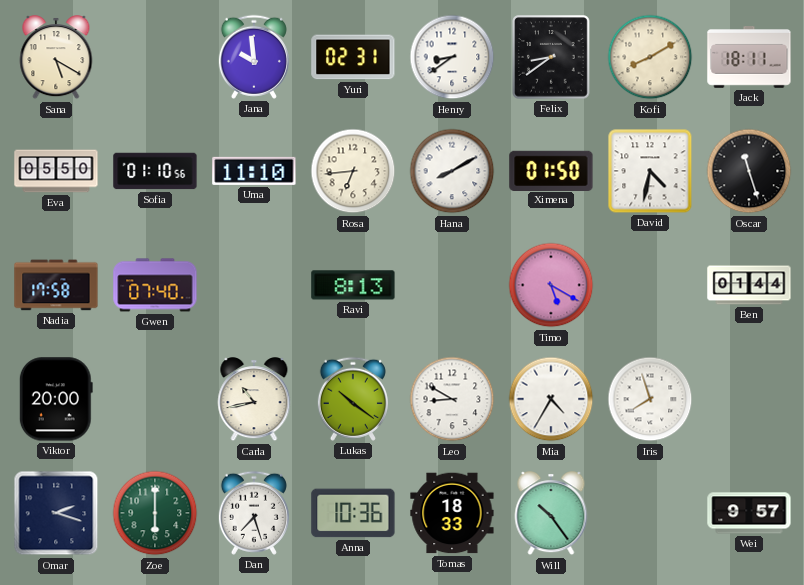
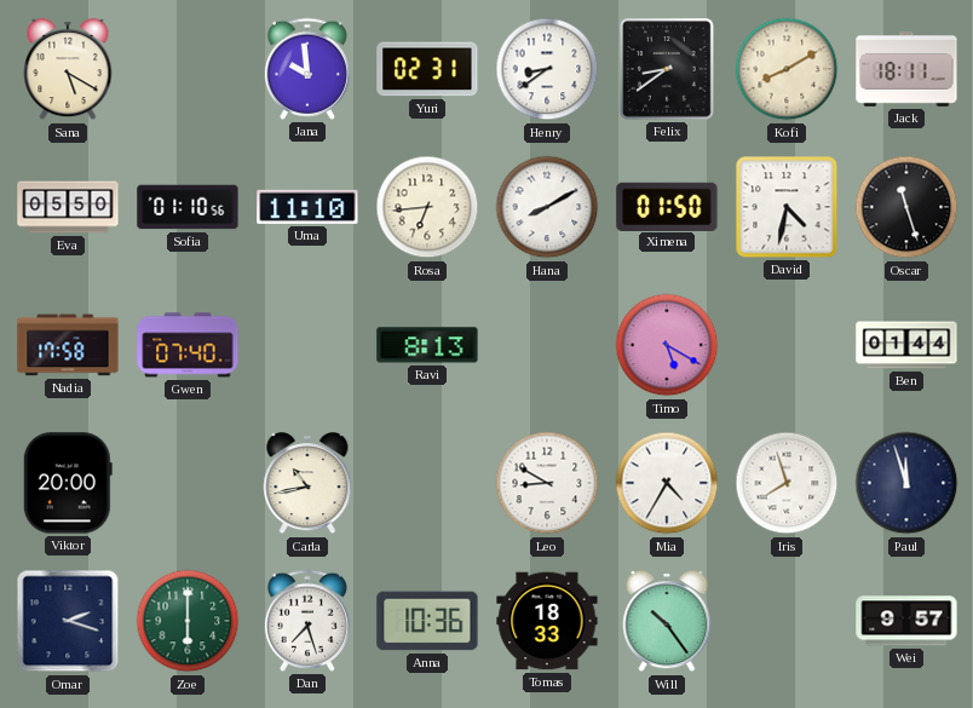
Lukas: 10:21 -> none (353, 399)
Paul: none -> 11:57 (906, 483)
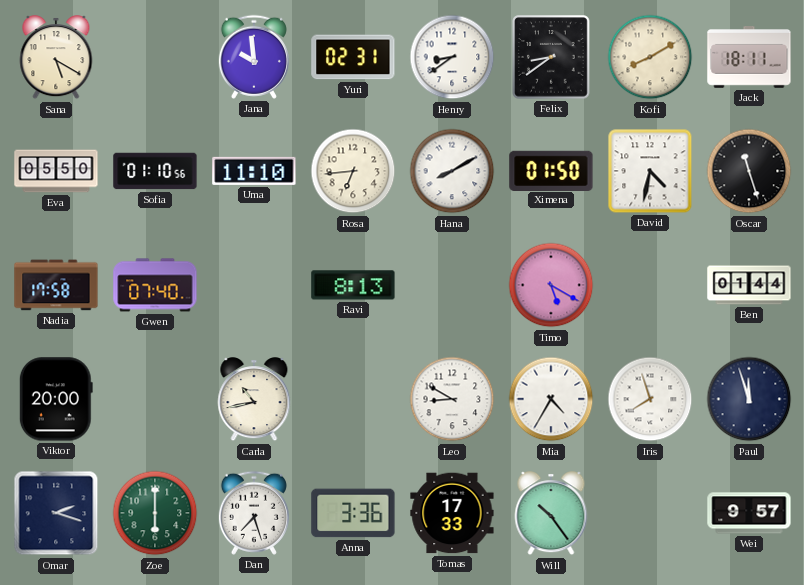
Anna: 10:36 -> 3:36 (353, 513)
Tomas: 18:33 -> 17:33 (452, 513)
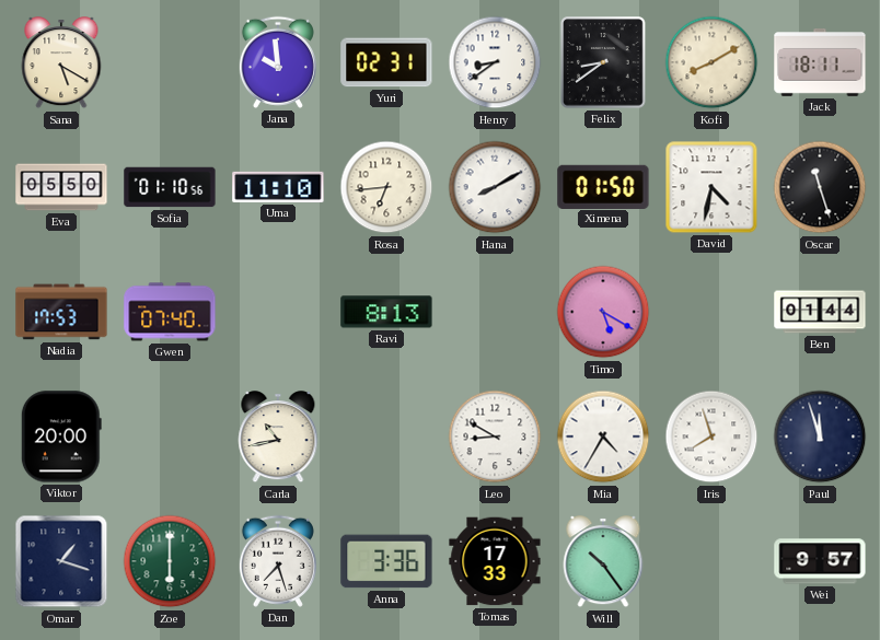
Nadia: 17:58 -> 17:53 (61, 312)
Omar: 2:18 -> 1:18 (61, 561)
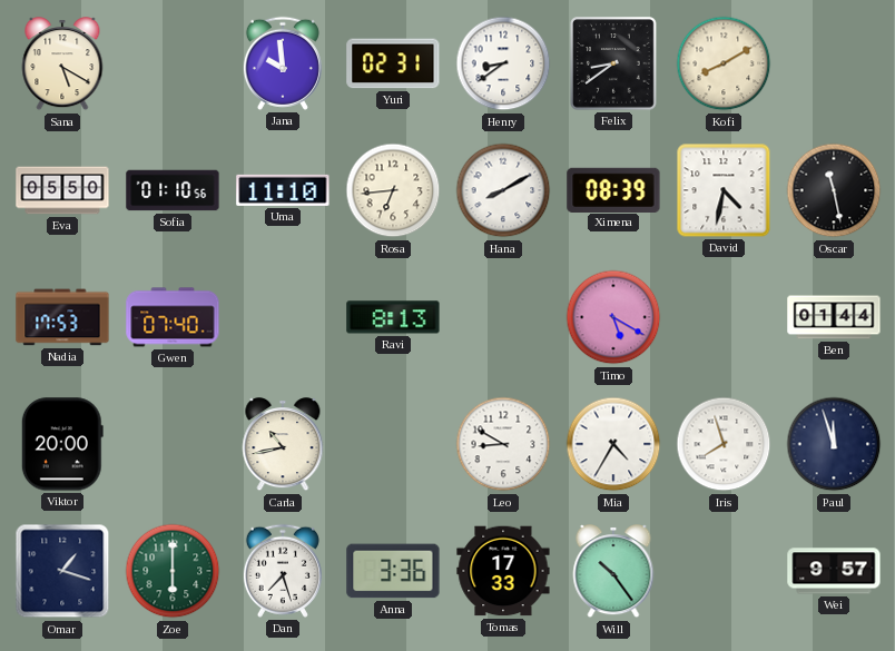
Jack: 18:11 -> none (820, 63)
Ximena: 01:50 -> 08:39 (613, 189)
Oscar: 11:27 -> 11:28 (834, 190)
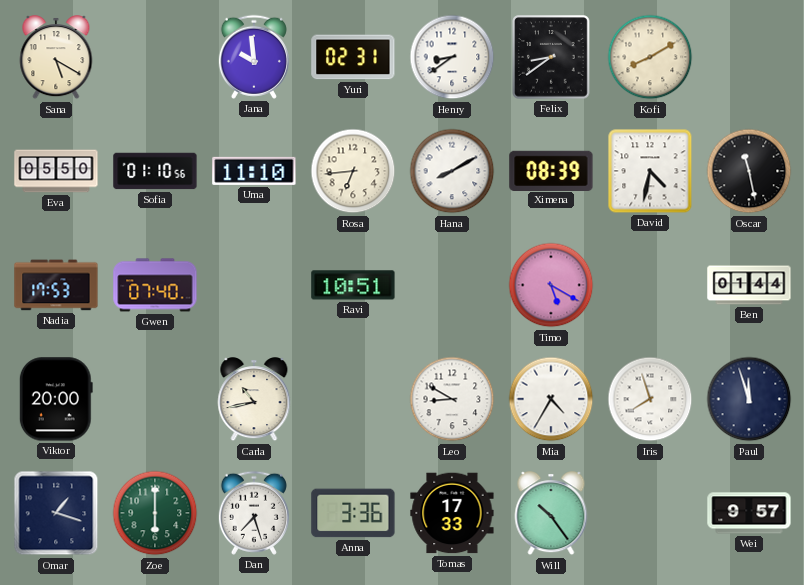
Ravi: 8:13 -> 10:51 (353, 285)
